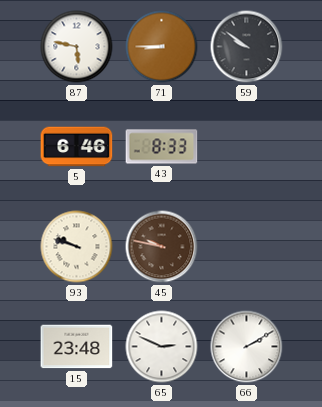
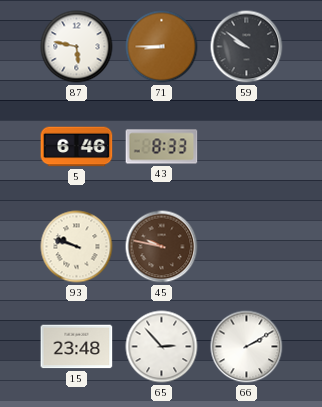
65: 2:49 -> 2:53 (162, 347)
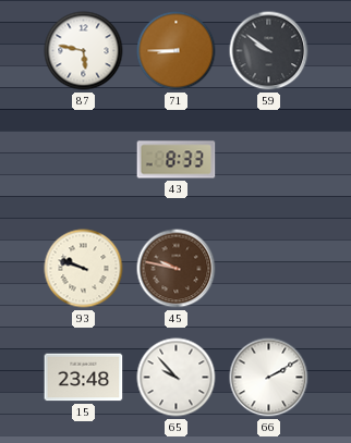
5: 6:46 -> none (77, 147)
65: 2:53 -> 9:53 (177, 378)
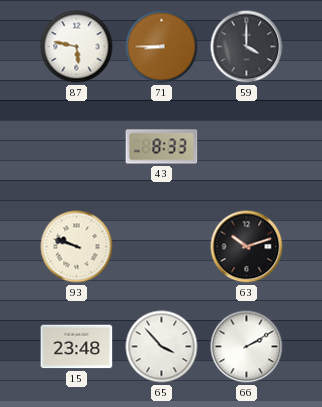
59: 9:51 -> 4:00 (247, 47)
45: 9:47 -> none (177, 269)
63: none -> 10:12 (247, 247)
65: 9:53 -> 3:53 (162, 347)
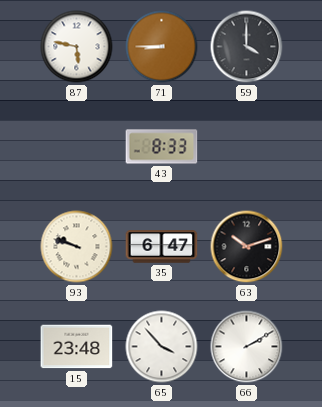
35: none -> 6:47 (162, 247)
